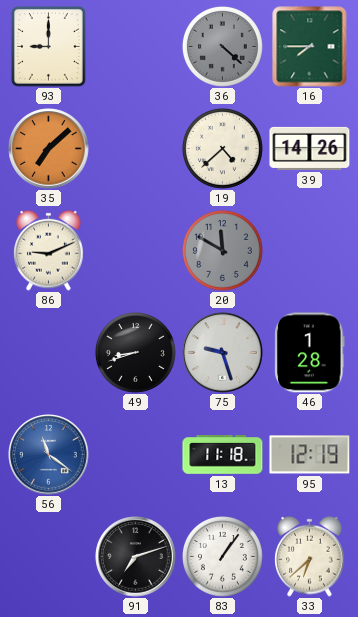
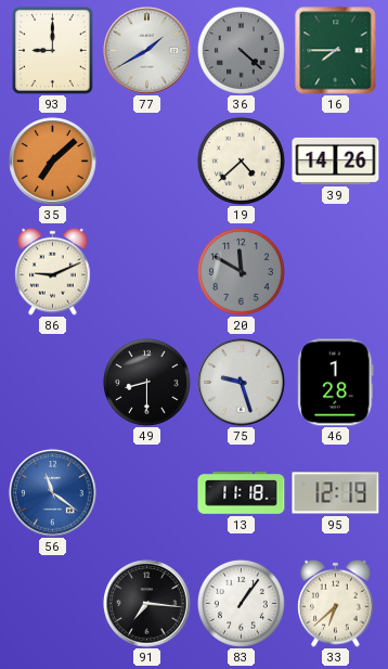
77: none -> 1:40 (147, 51)
49: 8:42 -> 8:30 (146, 382)
91: 7:12 -> 7:16 (147, 604)
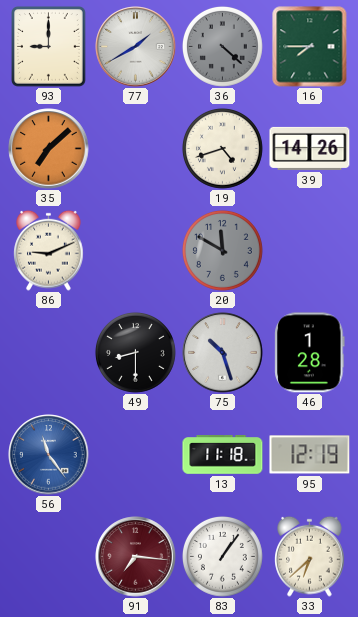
19: 4:38 -> 4:42 (222, 148)
75: 9:27 -> 10:27 (223, 353)
56: 11:21 -> 11:24 (49, 455)
91 dial: black -> burgundy (136, 557)
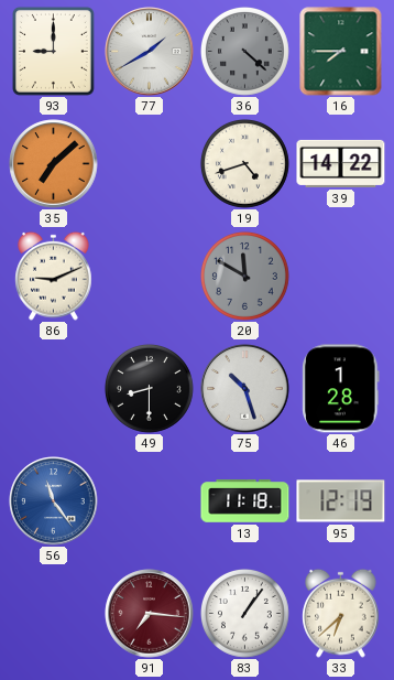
39: 14:26 -> 14:22 (341, 163)
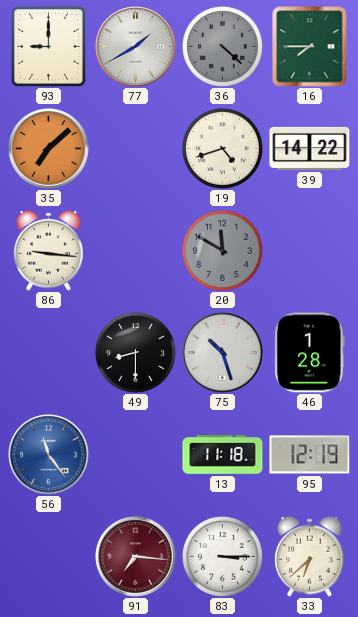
86: 9:11 -> 9:16 (49, 250)
83: 1:06 -> 3:15 (222, 556)
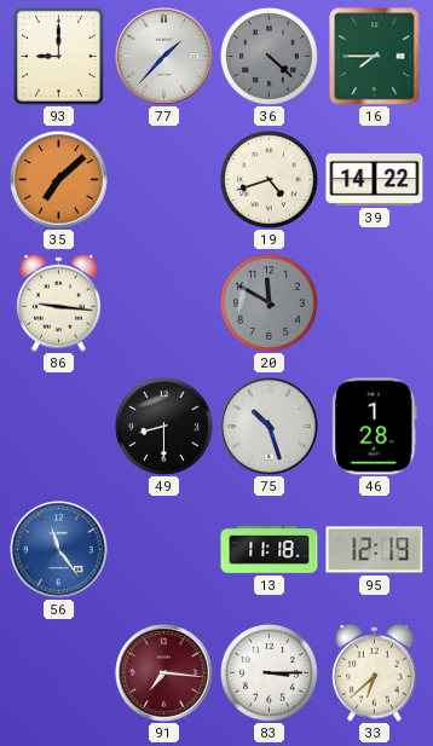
77: 1:40 -> 1:37 (164, 57)
